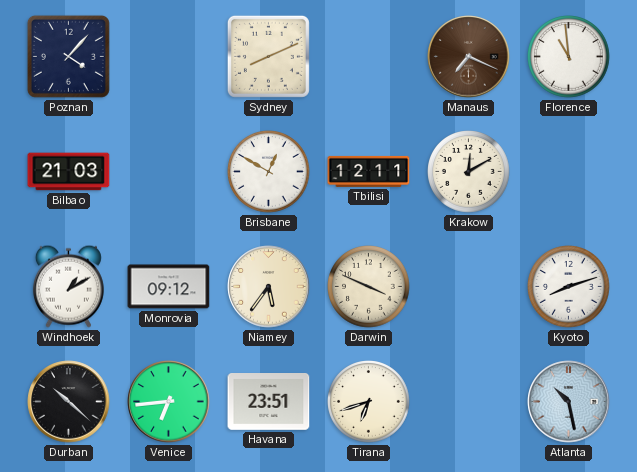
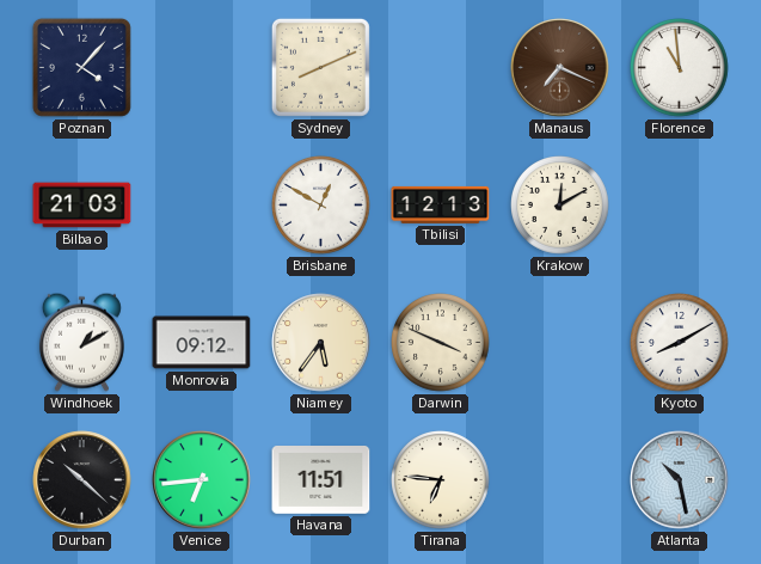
Tbilisi: 12:11 -> 12:13 (441, 204)
Kyoto: 8:12 -> 8:10 (680, 343)
Havana: 23:51 -> 11:51 (321, 480)
Tirana: 6:42 -> 6:46 (441, 480)
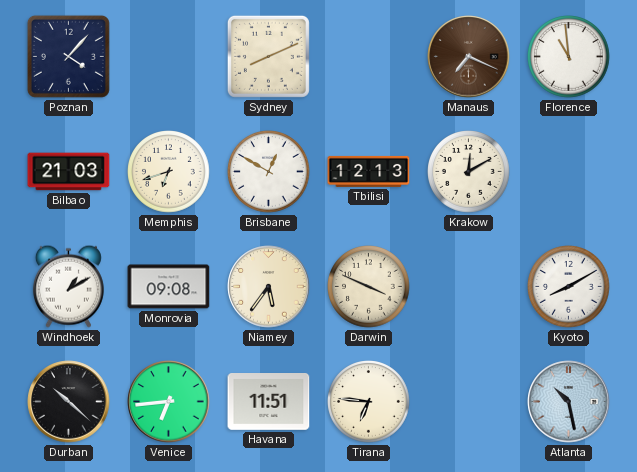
Memphis: none -> 6:42 (169, 172)
Monrovia: 09:12 -> 09:08 (169, 287)
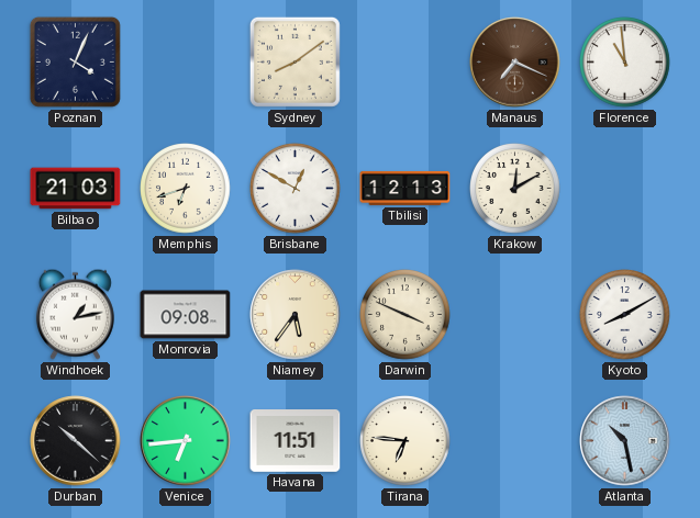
Poznan: 4:07 -> 4:04 (75, 61)
Sydney: 8:11 -> 8:09 (295, 61)
Windhoek: 1:10 -> 1:13 (75, 314)
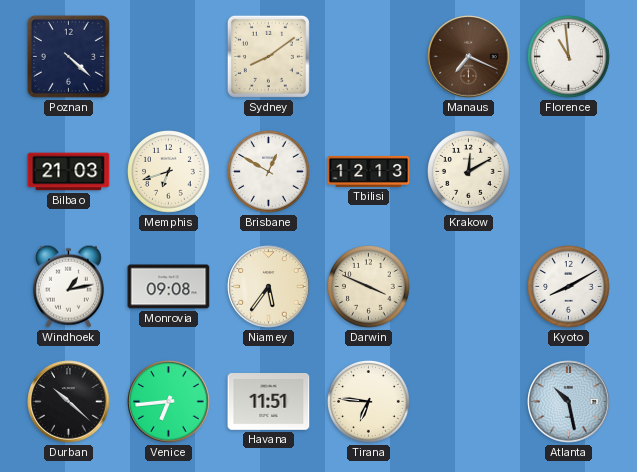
Poznan: 4:04 -> 4:22 (68, 56)
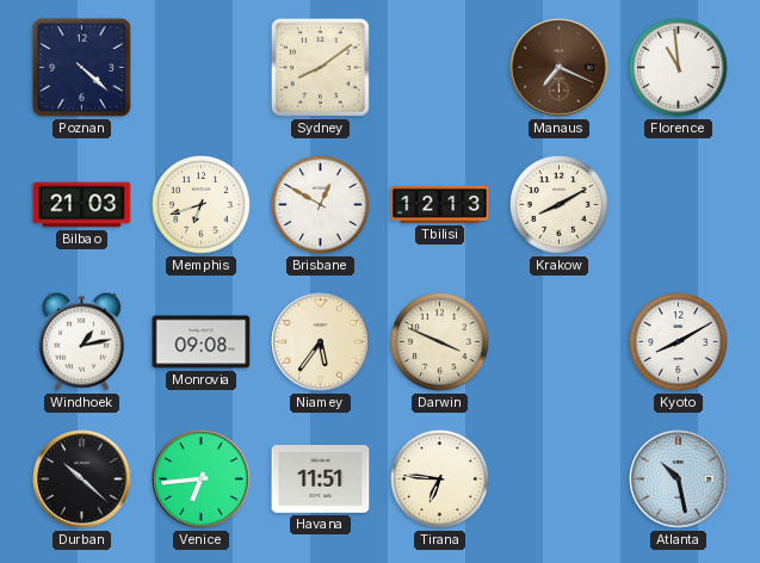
Krakow: 12:10 -> 8:10 (560, 205)
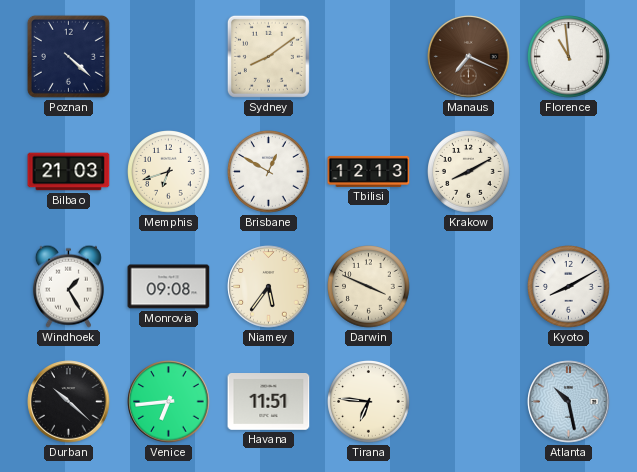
Windhoek: 1:13 -> 1:25 (68, 286)
